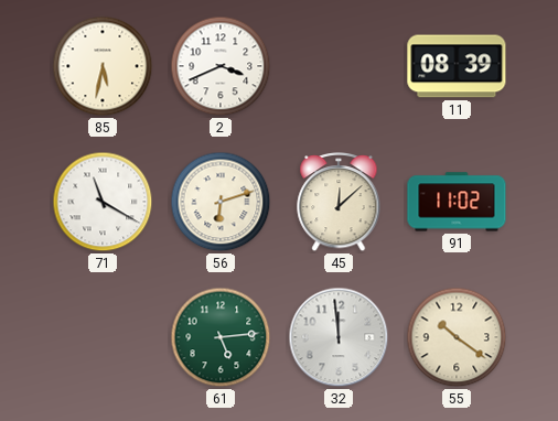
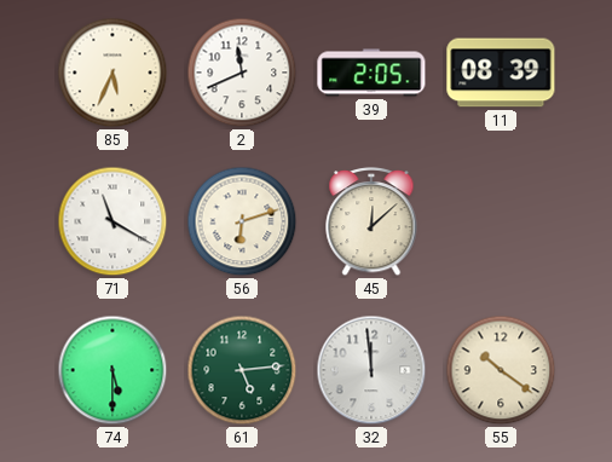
85: 5:32 -> 5:34 (112, 73)
2: 3:41 -> 11:41 (242, 73)
39: none -> 2:05 (371, 73)
91: 11:02 -> none (457, 202)
74: none -> 5:30 (112, 370)
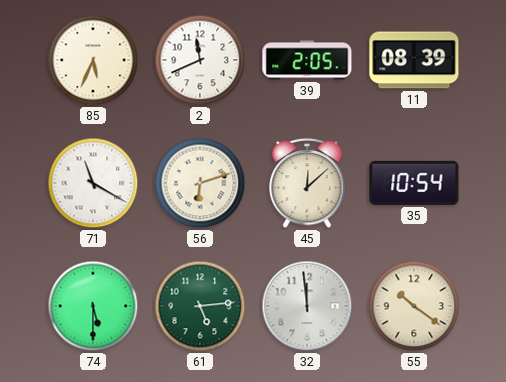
35: none -> 10:54 (414, 183)
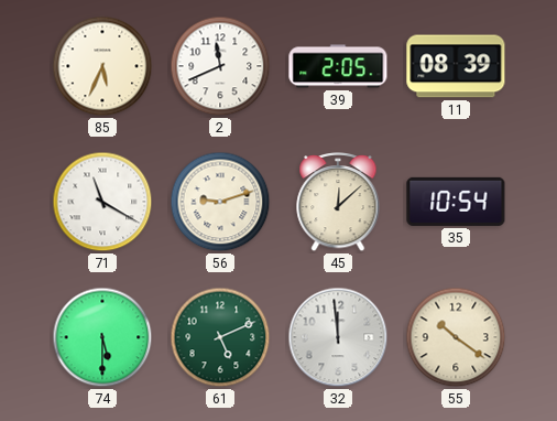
56: 6:12 -> 9:12 (220, 202)
61: 5:14 -> 5:11 (220, 337)
